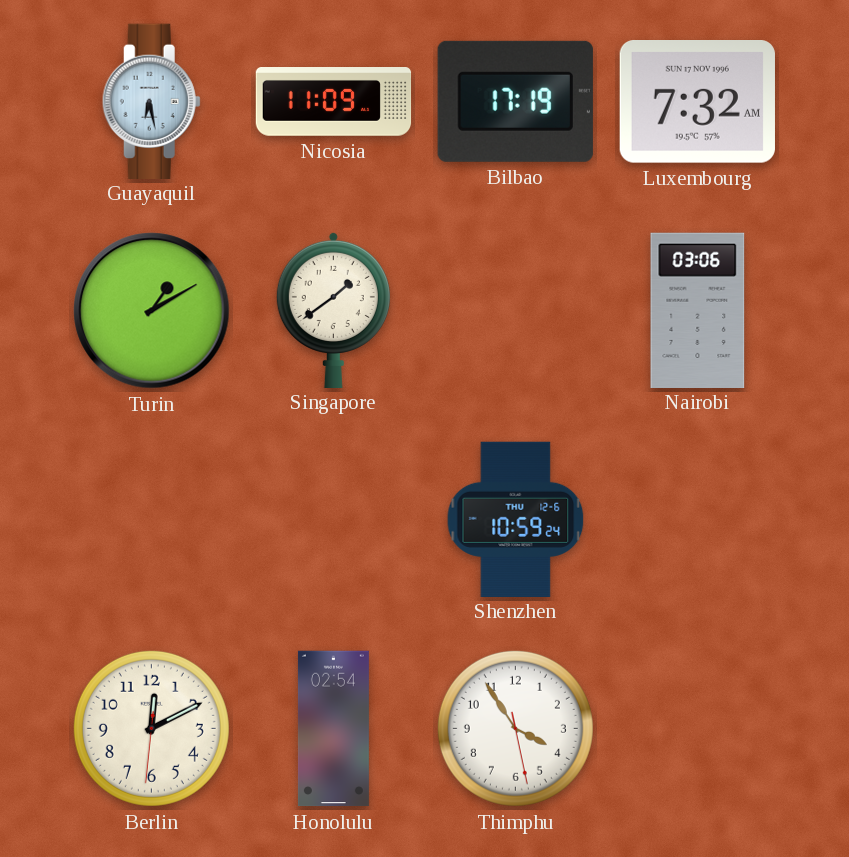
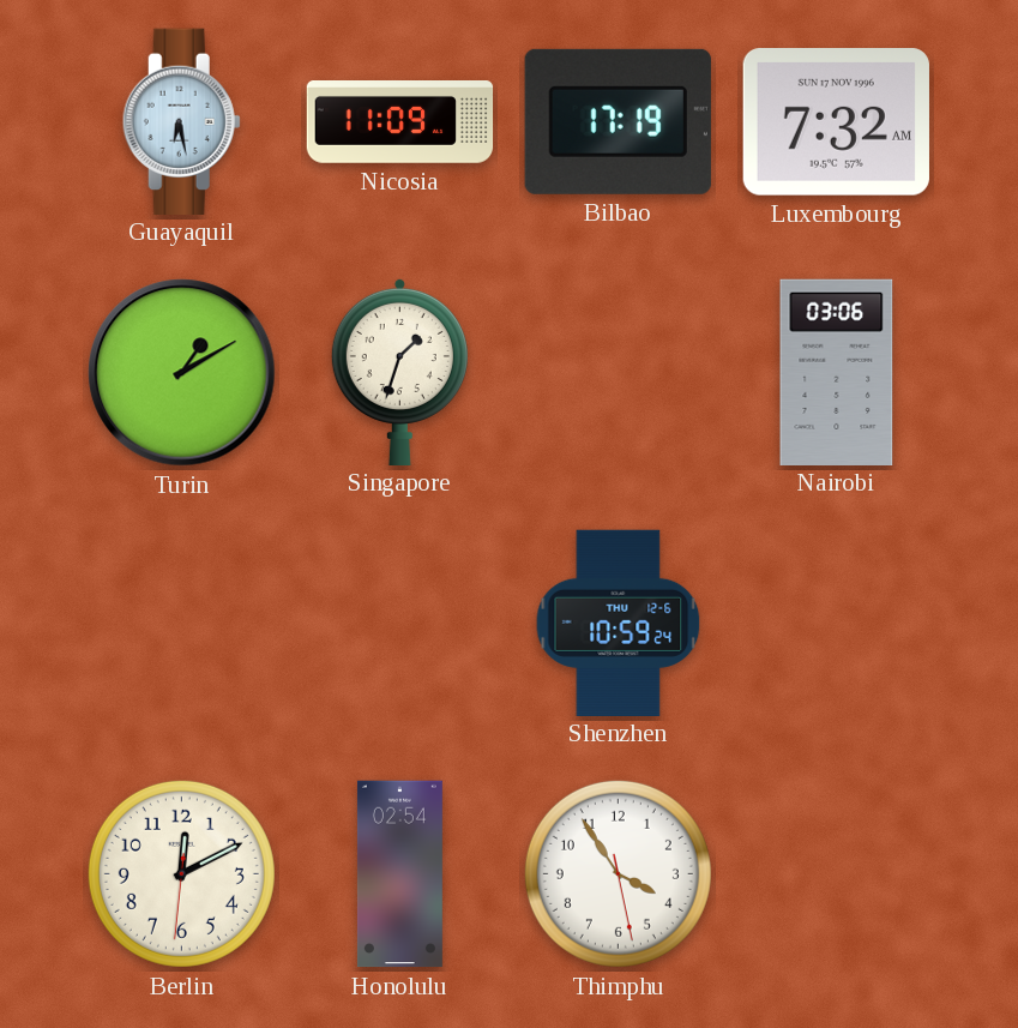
Singapore: 1:39 -> 1:33 (399, 371)
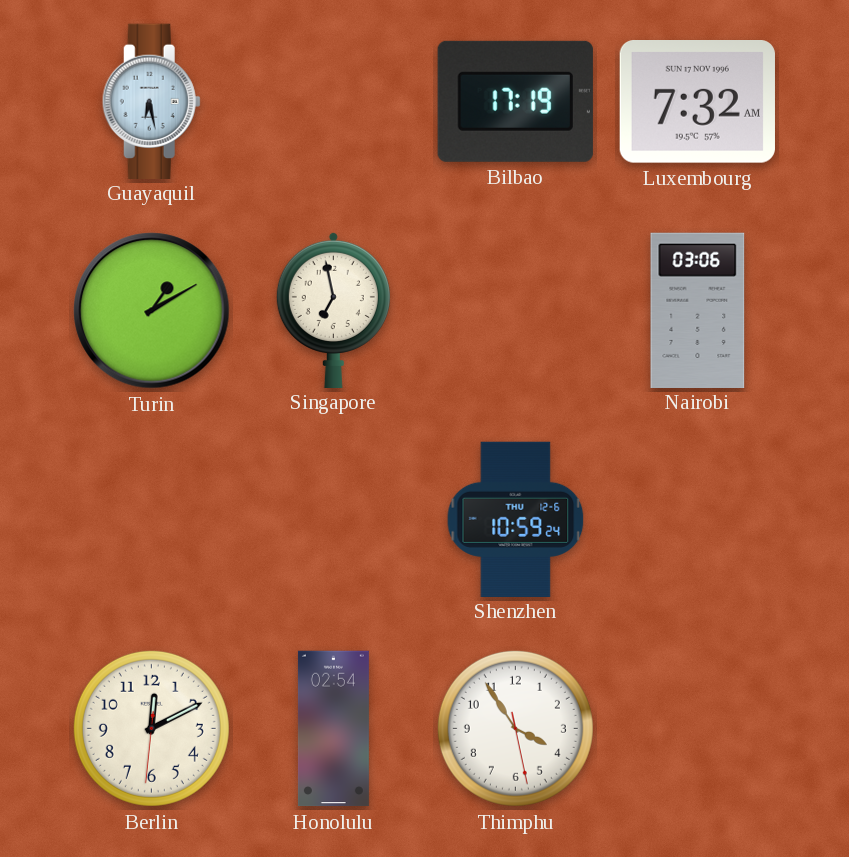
Nicosia: 11:09 -> none (400, 122)
Singapore: 1:33 -> 6:58 (333, 309)
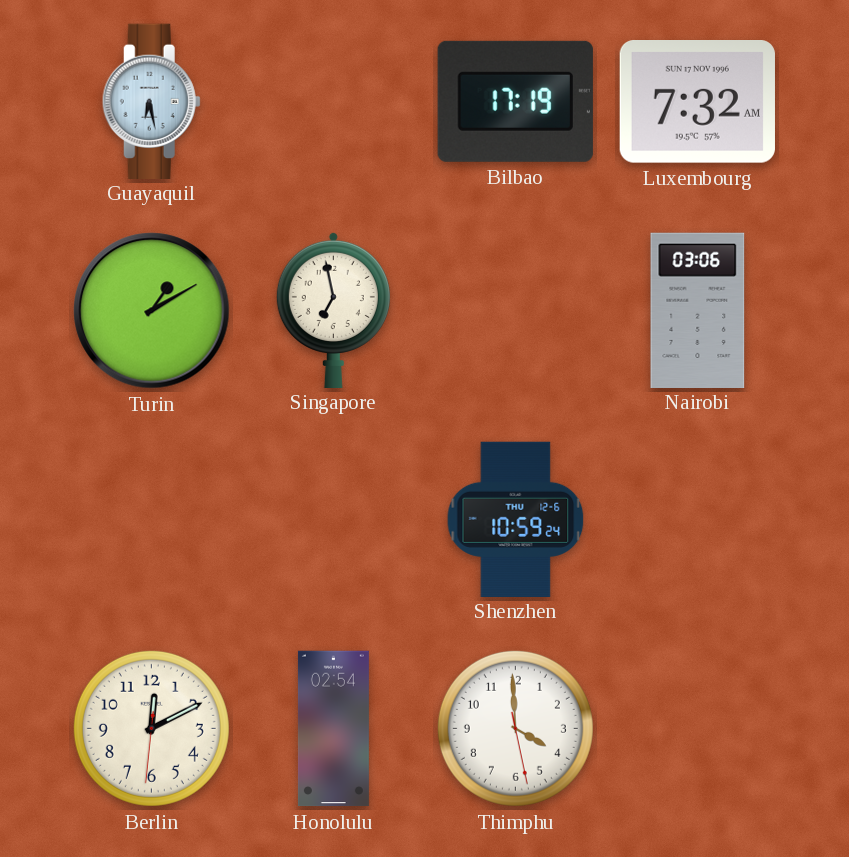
Thimphu: 3:54 -> 3:59 (515, 728)
